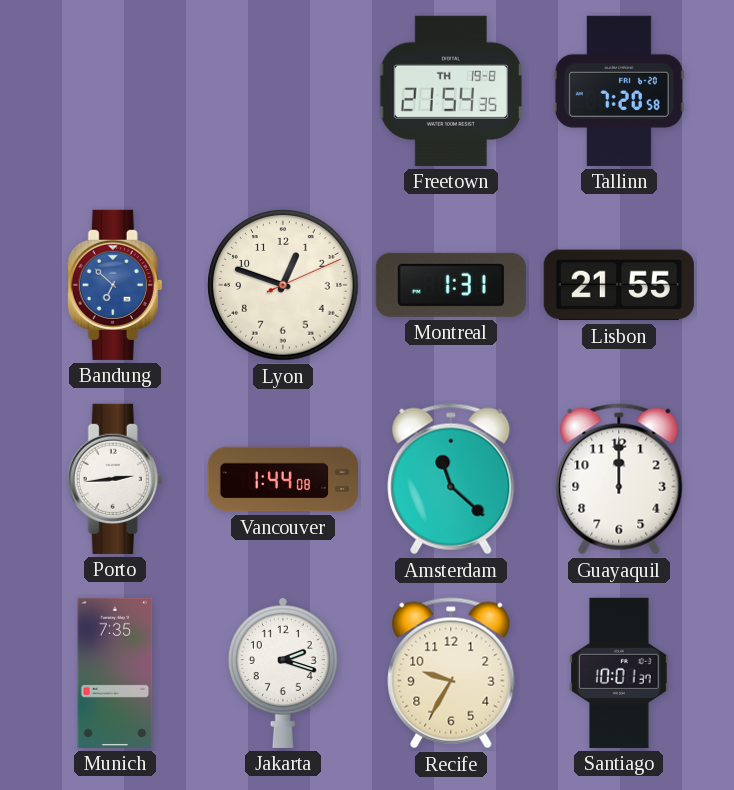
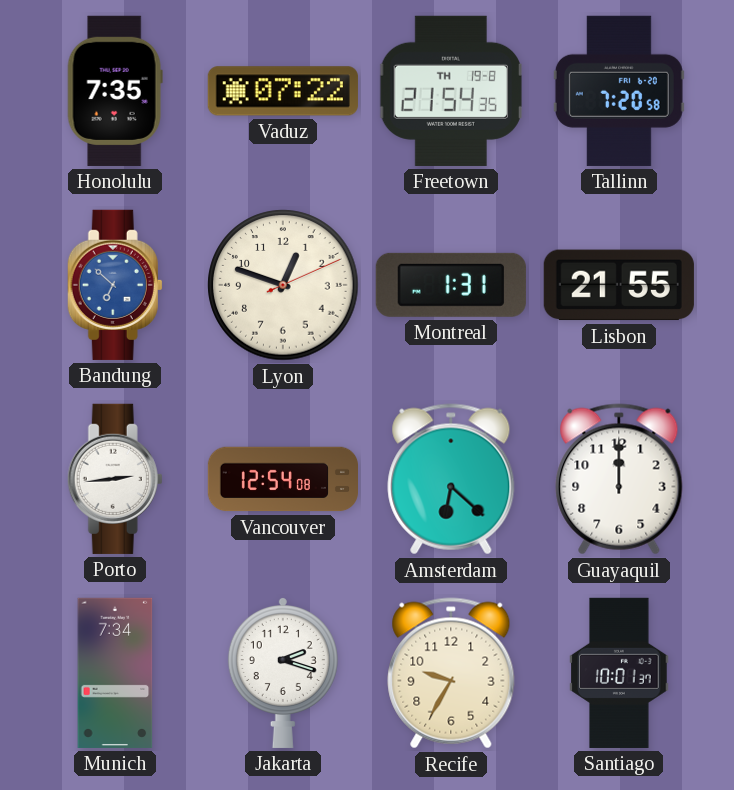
Honolulu: none -> 7:35 (115, 91)
Vaduz: none -> 07:22 (283, 91)
Vancouver: 1:44 -> 12:54 (282, 479)
Amsterdam: 11:22 -> 6:22 (451, 479)
Munich: 7:35 -> 7:34 (115, 673)
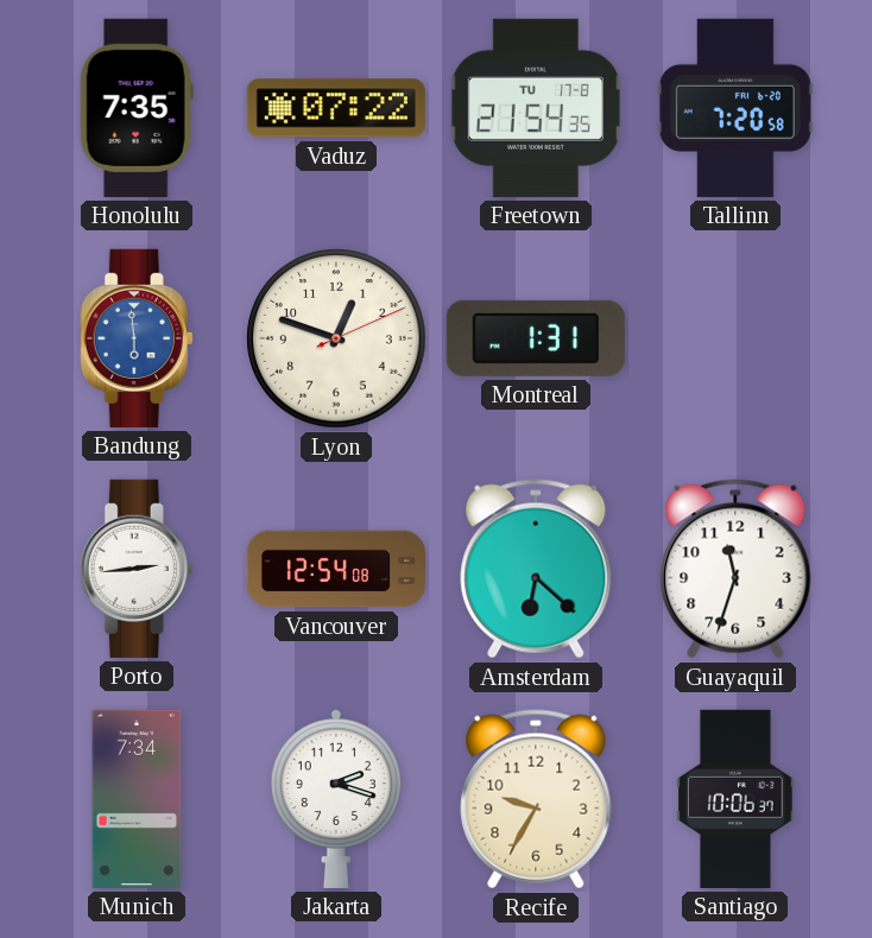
Freetown date: TH 19-8 -> TU 17-8 (536, 108)
Bandung: 6:52 -> 5:59 (137, 338)
Lisbon: 21:55 -> none (619, 285)
Guayaquil: 12:00 -> 11:33 (735, 569)
Santiago: 10:01 -> 10:06 (735, 799)
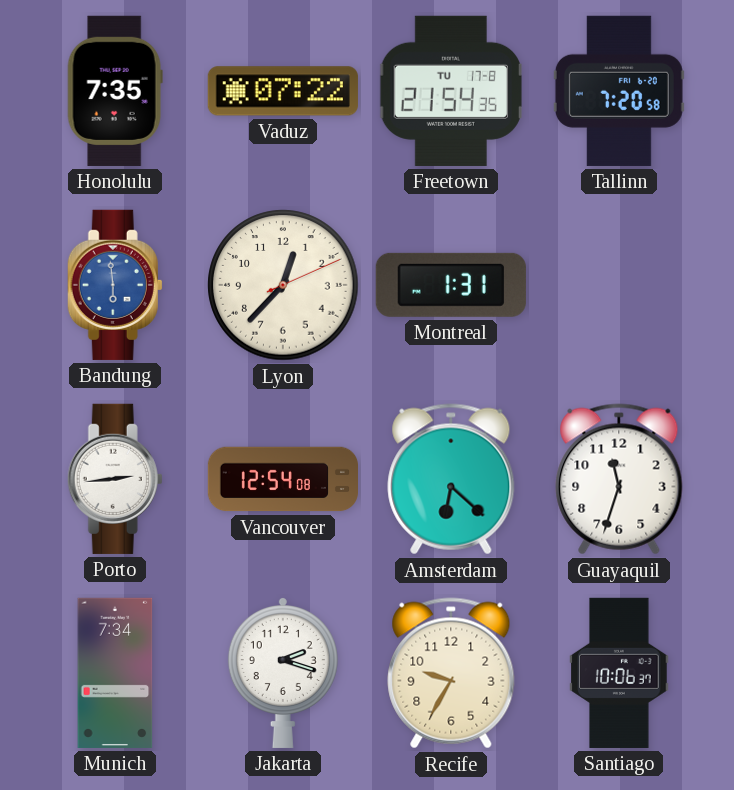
Lyon: 12:48 -> 12:37 (283, 285)
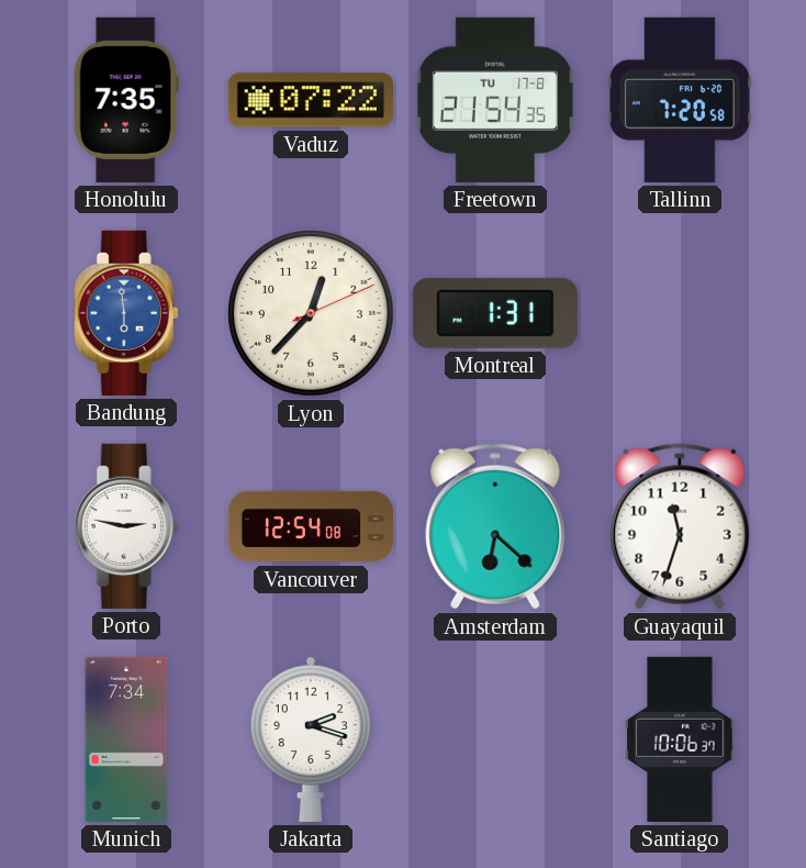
Porto: 2:44 -> 2:47 (126, 526)
Recife: 9:35 -> none (451, 673)
